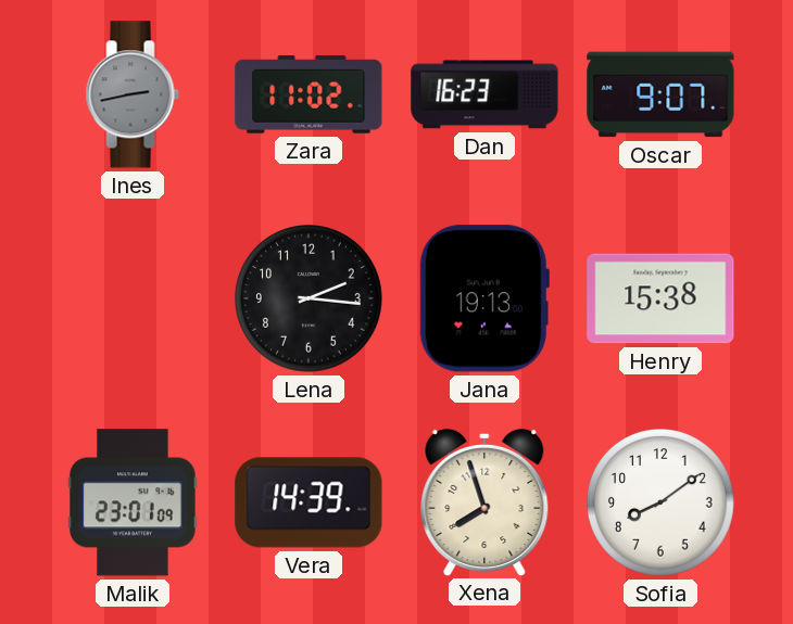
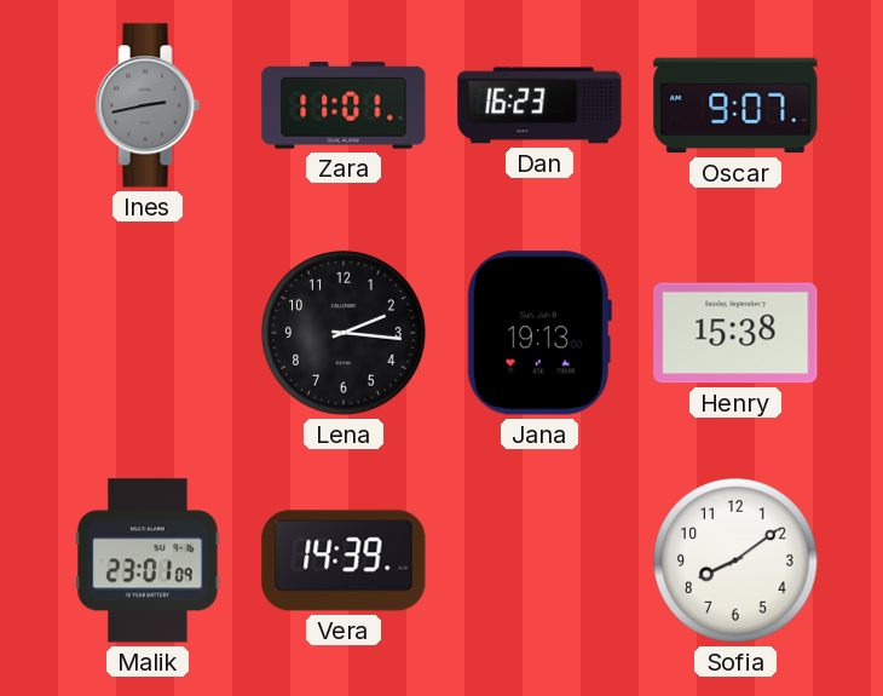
Zara: 11:02 -> 11:01 (344, 105)
Xena: 7:57 -> none (484, 501)
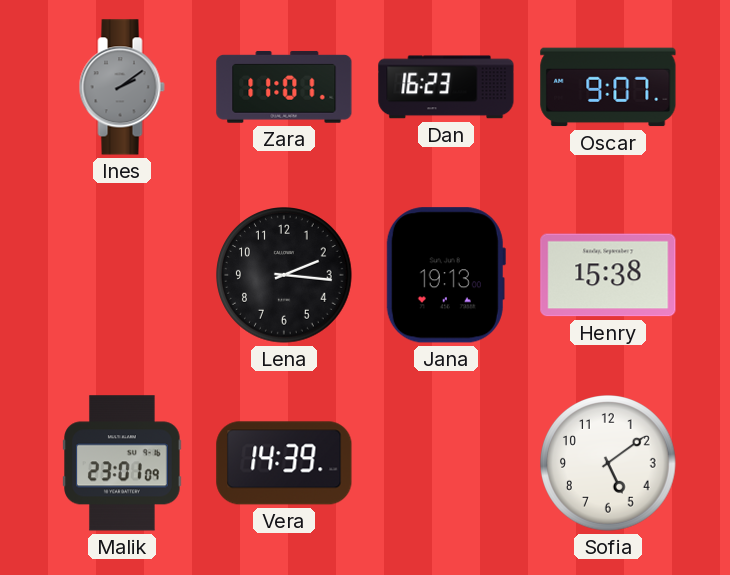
Ines: 2:43 -> 2:09 (122, 87)
Sofia: 8:09 -> 5:09 (608, 463)
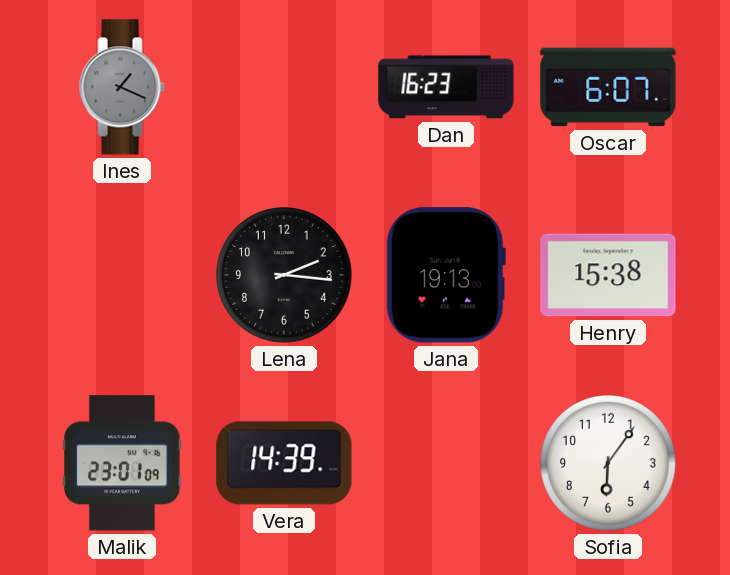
Ines: 2:09 -> 1:19 (122, 87)
Zara: 11:01 -> none (284, 87)
Oscar: 9:07 -> 6:07 (608, 87)
Sofia: 5:09 -> 6:06 (608, 463)
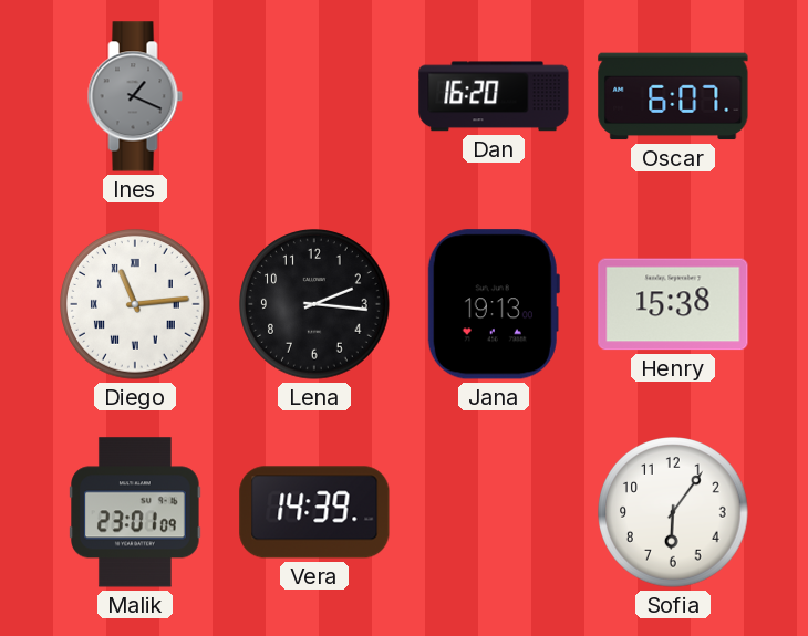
Dan: 16:23 -> 16:20 (494, 96)
Diego: none -> 11:14 (135, 304)
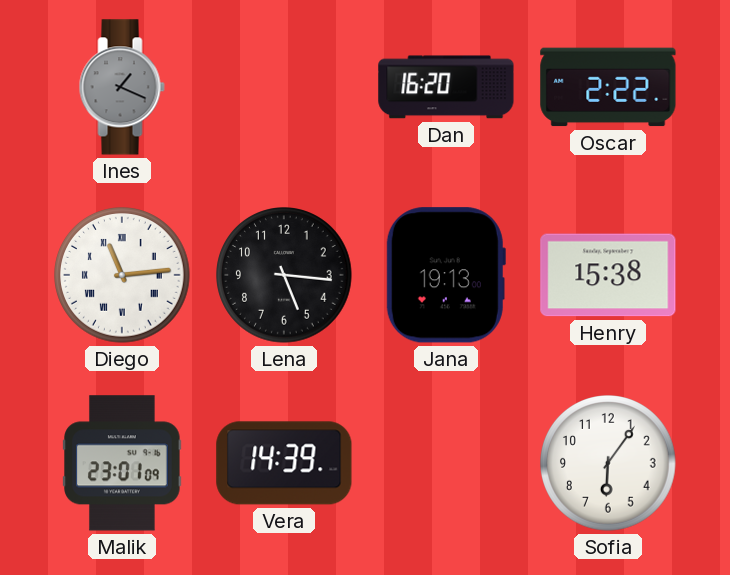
Oscar: 6:07 -> 2:22 (608, 87)
Lena: 2:16 -> 5:16 (284, 275)
